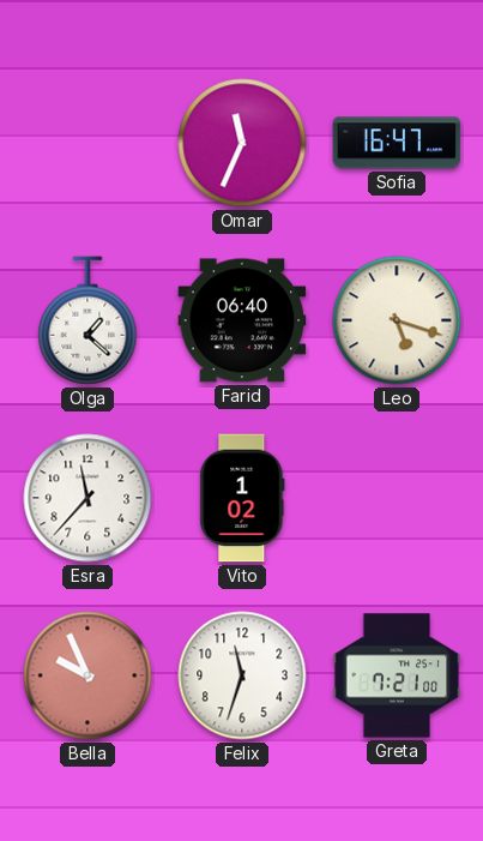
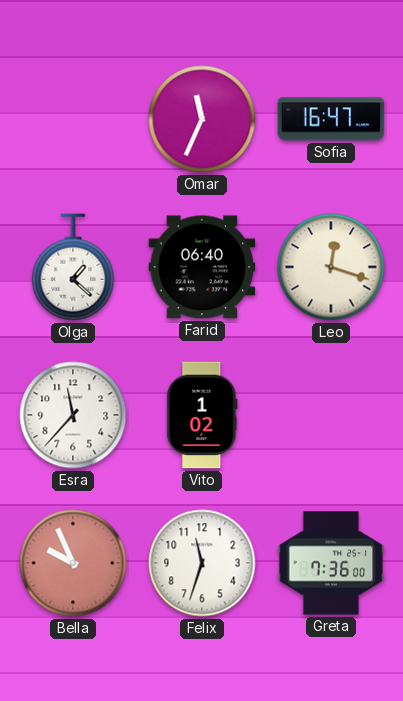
Leo: 5:18 -> 12:18 (331, 267)
Greta: 7:21 -> 7:36 (331, 563)
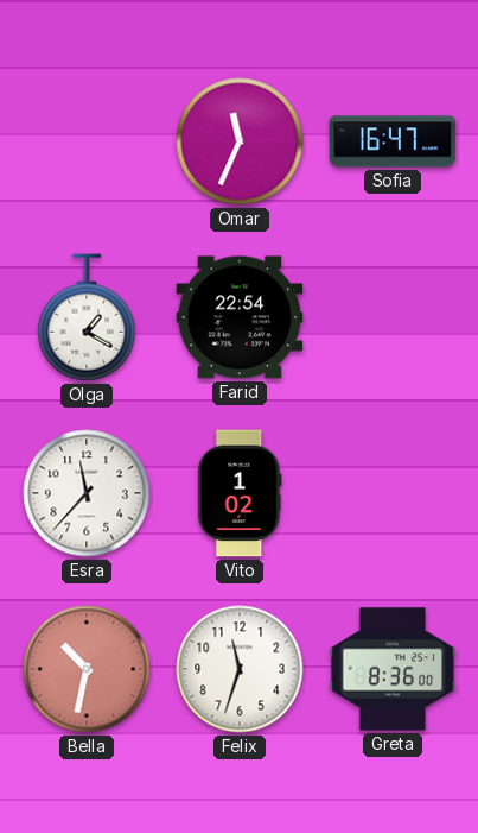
Olga: 1:22 -> 1:20 (87, 317)
Farid: 06:40 -> 22:54 (240, 317)
Leo: 12:18 -> none (331, 267)
Bella: 9:56 -> 10:32 (87, 669)
Greta: 7:36 -> 8:36 (393, 669)
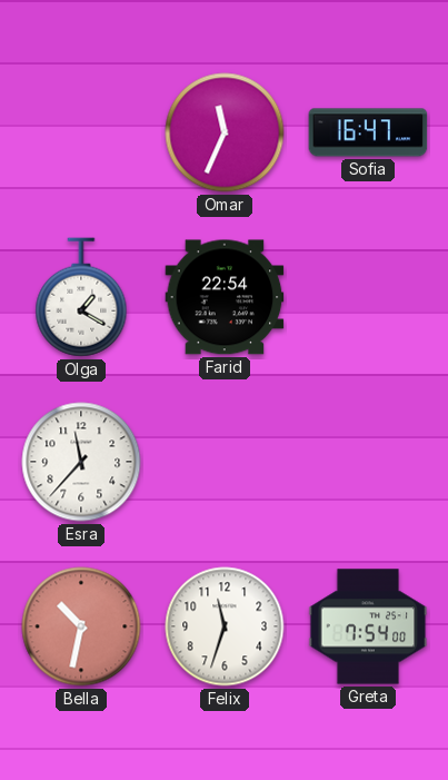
Vito: 1:02 -> none (240, 493)
Greta: 8:36 -> 7:54 (368, 626)
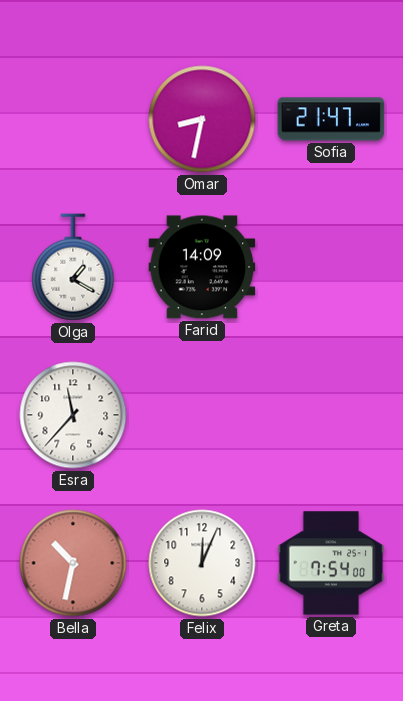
Omar: 11:34 -> 8:32 (202, 119)
Sofia: 16:47 -> 21:47 (331, 119)
Farid: 22:54 -> 14:09 (202, 267)
Felix: 11:33 -> 12:04 (202, 563)
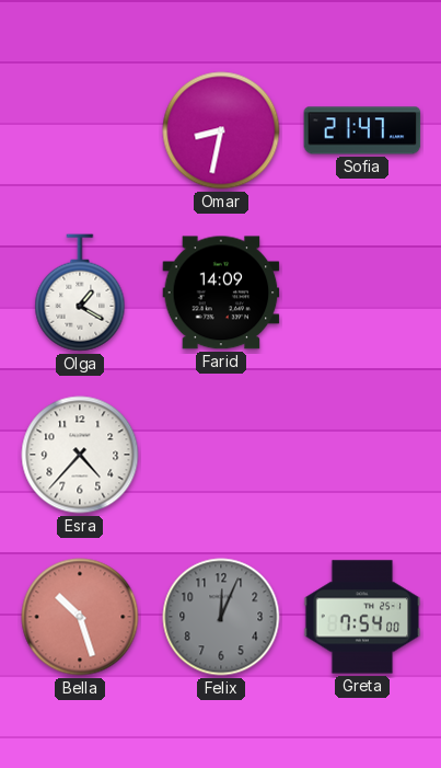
Esra: 11:37 -> 4:37 (80, 455)
Bella: 10:32 -> 10:27 (80, 617)
Felix dial: white -> grey (221, 617)
